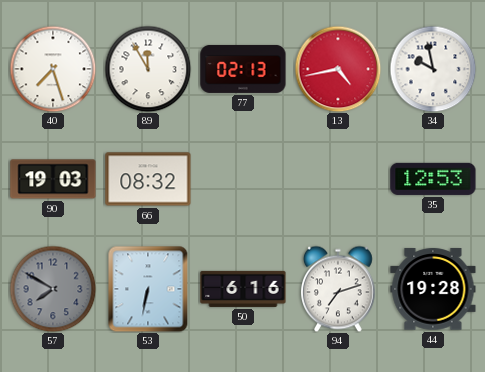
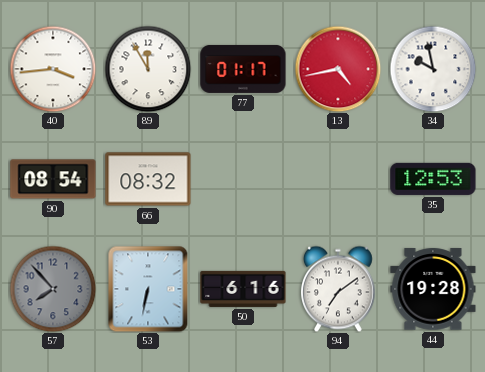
40: 7:27 -> 3:44 (53, 69)
77: 02:13 -> 01:17 (243, 69)
90: 19:03 -> 08:54 (53, 179)
57: 7:50 -> 7:53 (53, 289)
94: 7:12 -> 7:09 (339, 289)
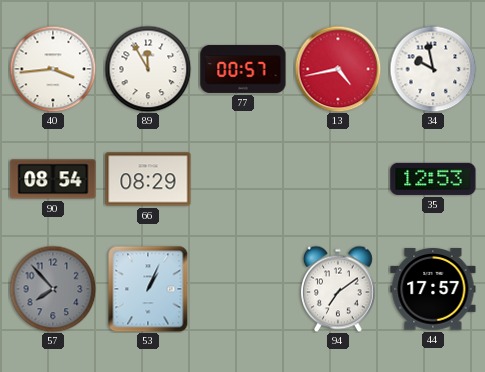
77: 01:17 -> 00:57 (243, 69)
66: 08:32 -> 08:29 (148, 179)
53: 6:32 -> 1:04 (148, 289)
50: 6:16 -> none (243, 289)
44: 19:28 -> 17:57 (433, 289)
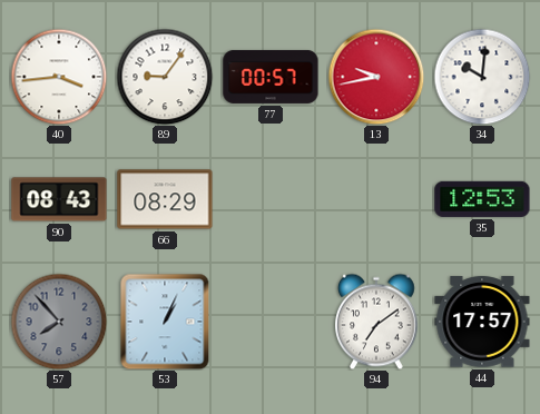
89: 11:55 -> 9:06 (165, 77)
13: 4:43 -> 9:43 (376, 77)
34: 9:58 -> 10:01 (482, 77)
90: 08:54 -> 08:43 (59, 199)
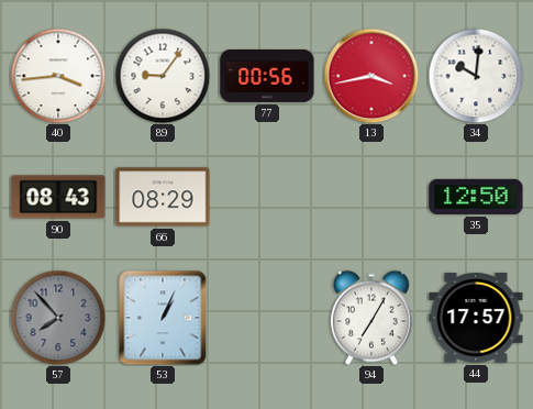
77: 00:57 -> 00:56 (267, 76)
13: 9:43 -> 3:43 (371, 76)
35: 12:53 -> 12:50 (476, 197)
94: 7:09 -> 7:05 (373, 318)
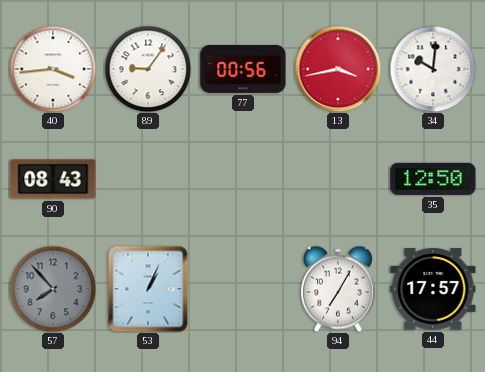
66: 08:29 -> none (163, 197)
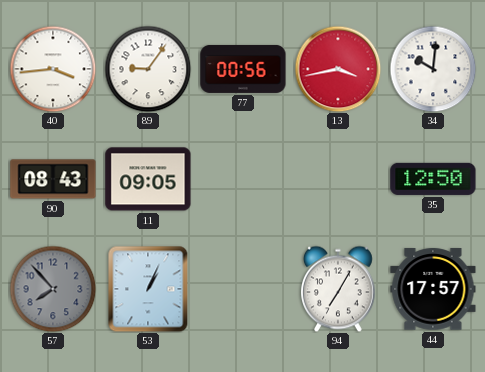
11: none -> 09:05 (148, 179)
